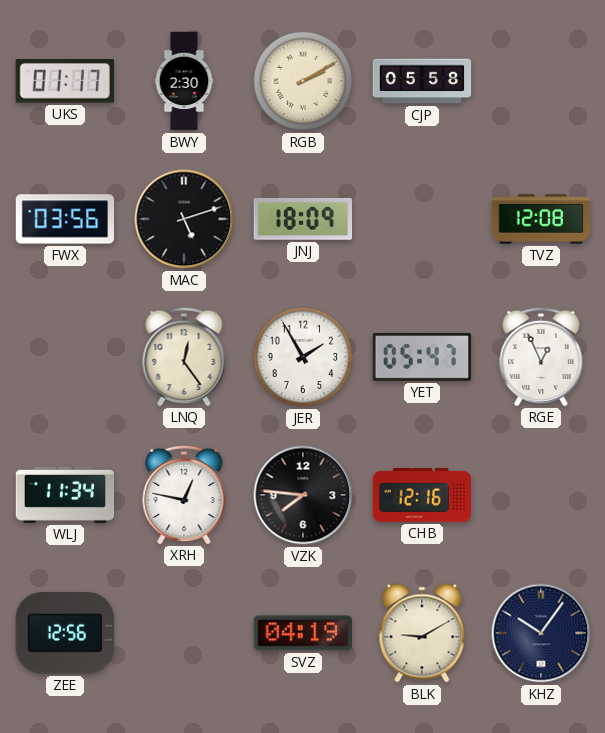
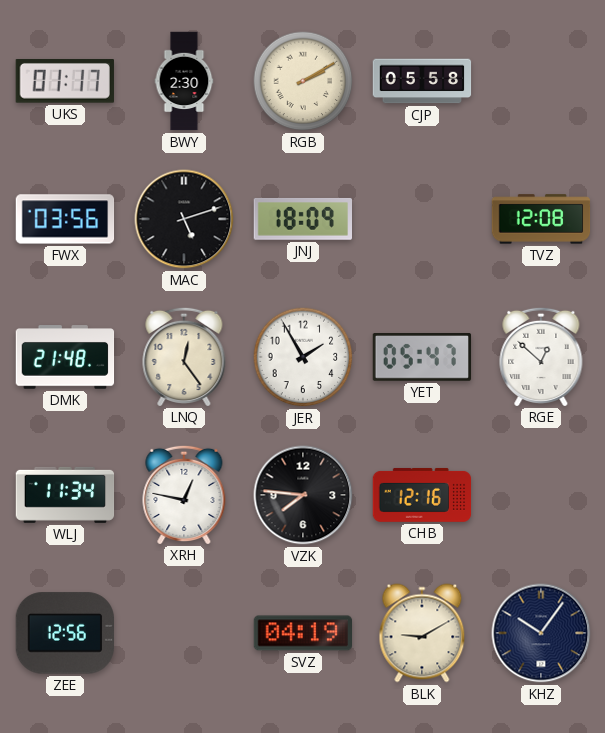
DMK: none -> 21:48 (65, 357)
RGE: 12:56 -> 12:52 (541, 356)
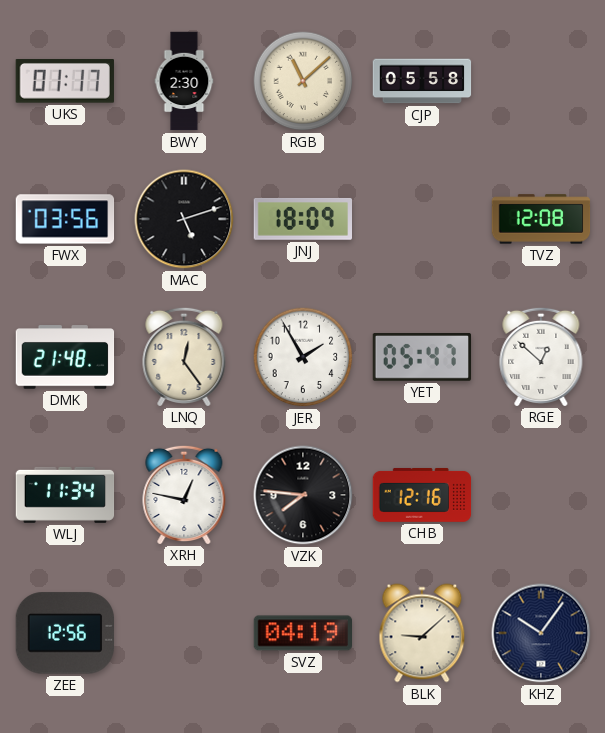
RGB: 2:10 -> 11:08 (303, 81)
BLK: 9:10 -> 9:08 (422, 633)
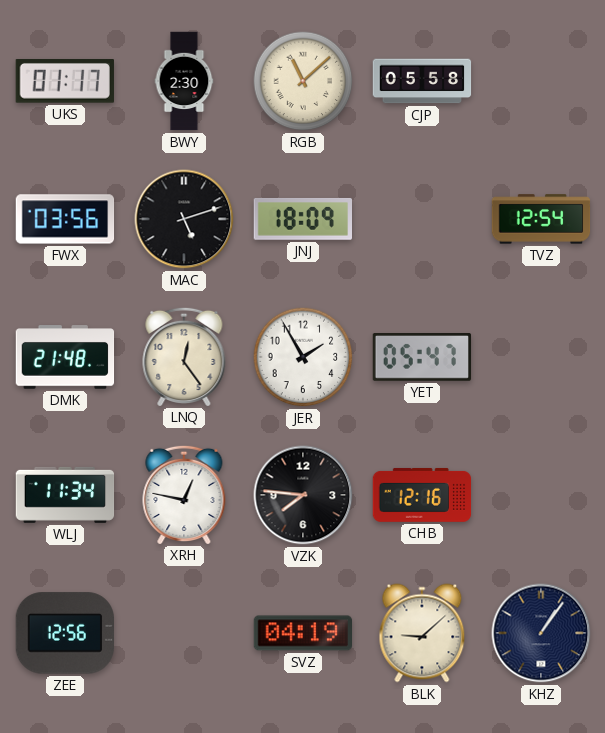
TVZ: 12:08 -> 12:54 (541, 219)
RGE: 12:52 -> none (541, 356)
KHZ: 10:06 -> 1:06 (541, 633)
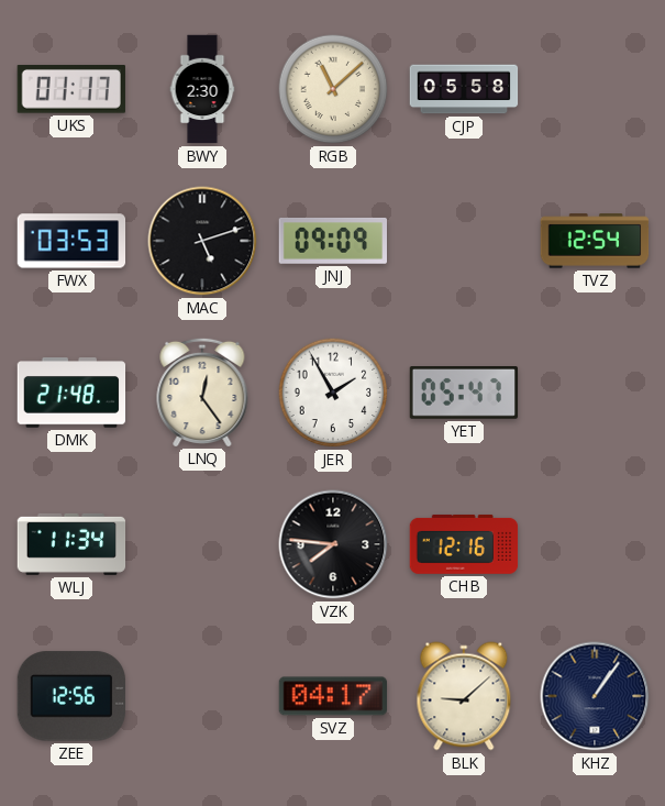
FWX: 03:56 -> 03:53 (71, 241)
JNJ: 18:09 -> 09:09 (332, 241)
XRH: 12:47 -> none (184, 494)
SVZ: 04:19 -> 04:17 (333, 696)
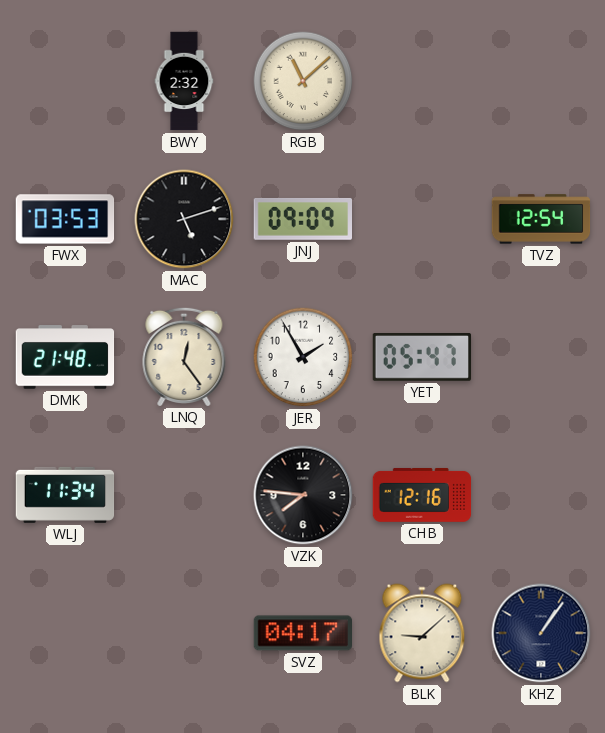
UKS: 01:17 -> none (71, 90)
BWY: 2:30 -> 2:32 (184, 81)
CJP: 05:58 -> none (464, 89)
ZEE: 12:56 -> none (70, 696)
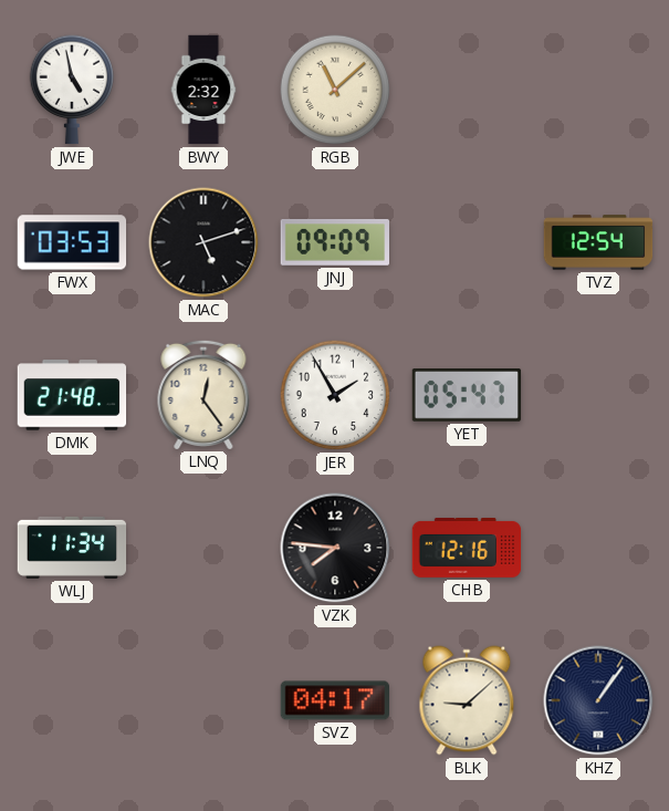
JWE: none -> 4:58 (72, 90)
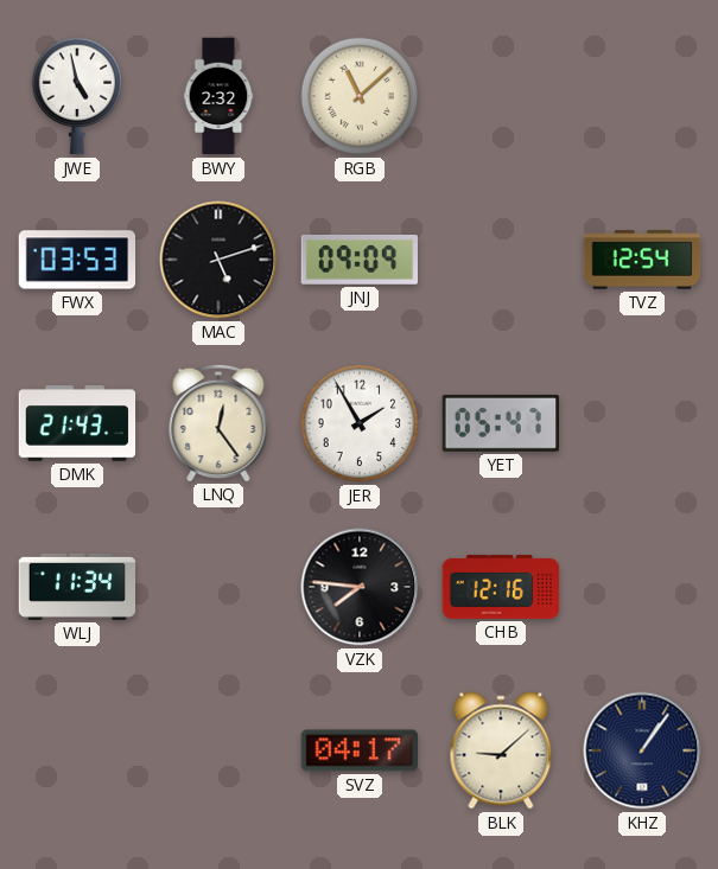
DMK: 21:48 -> 21:43 (77, 423)
